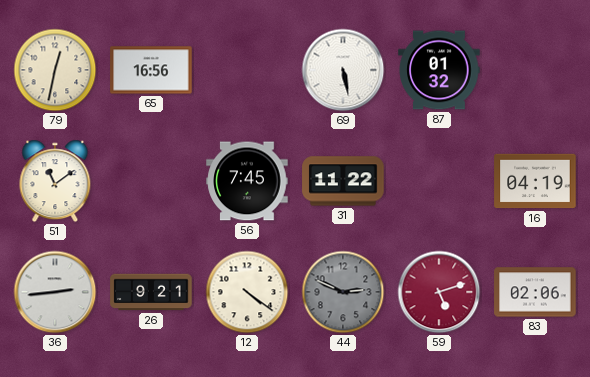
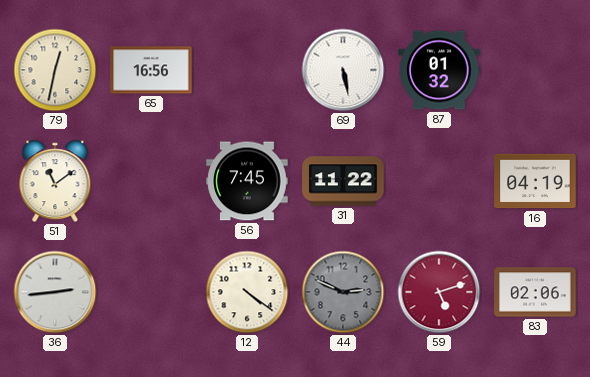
26: 9:21 -> none (151, 292)
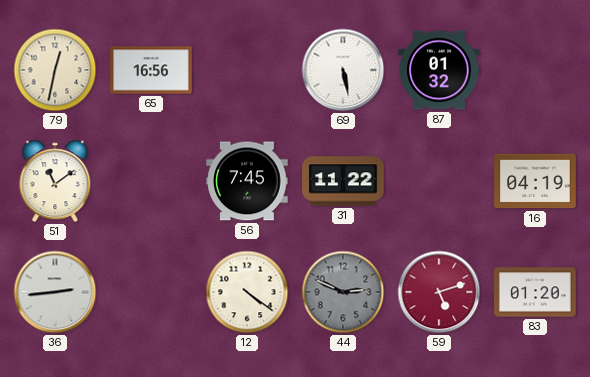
83: 02:06 -> 01:20 (535, 292)
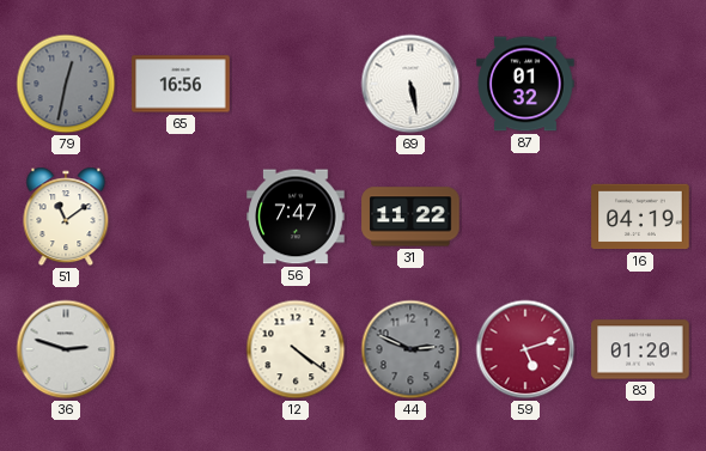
79 dial: cream -> grey (66, 84)
56: 7:45 -> 7:47 (296, 217)
36: 2:44 -> 2:48 (66, 349)
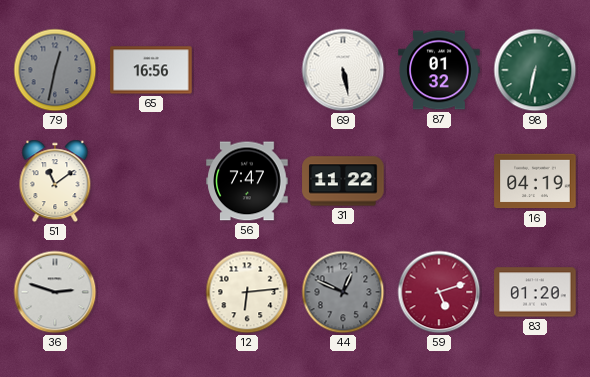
98: none -> 6:32 (535, 70)
12: 4:21 -> 6:14 (247, 292)
44: 2:49 -> 12:49 (343, 292)
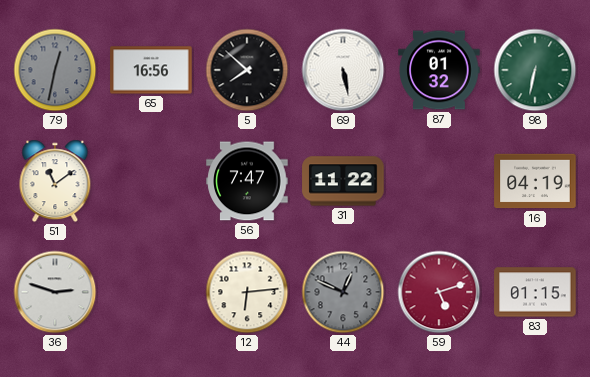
5: none -> 7:52 (247, 70)
83: 01:20 -> 01:15 (535, 292)
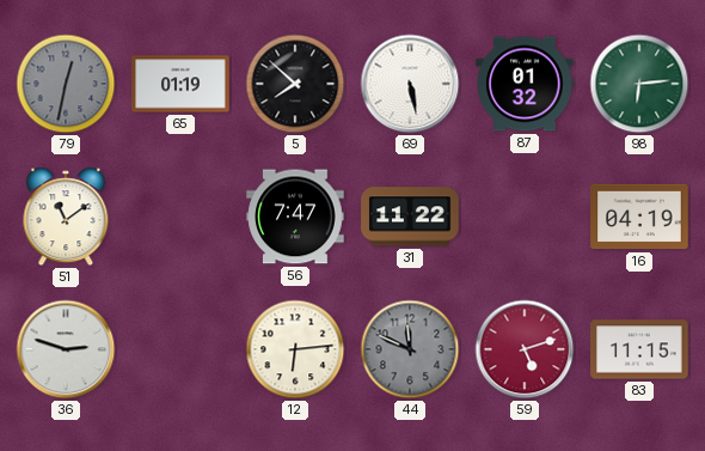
65: 16:56 -> 01:19 (180, 84)
98: 6:32 -> 6:14 (639, 84)
44: 12:49 -> 11:49 (410, 349)
83: 01:15 -> 11:15 (639, 349)
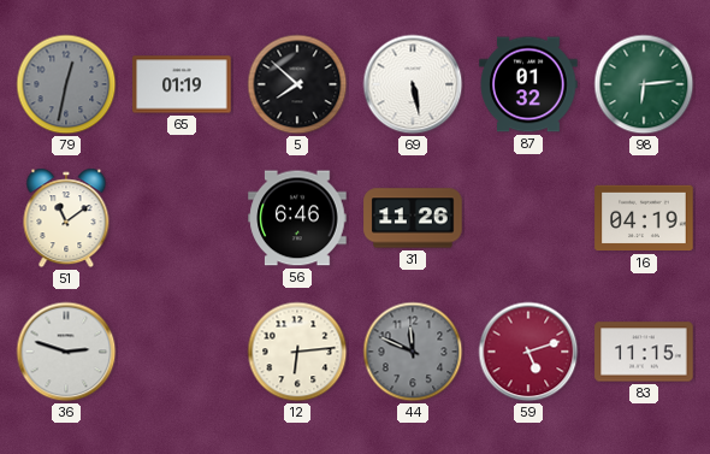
56: 7:47 -> 6:46 (297, 218)
31: 11:22 -> 11:26 (413, 218)
